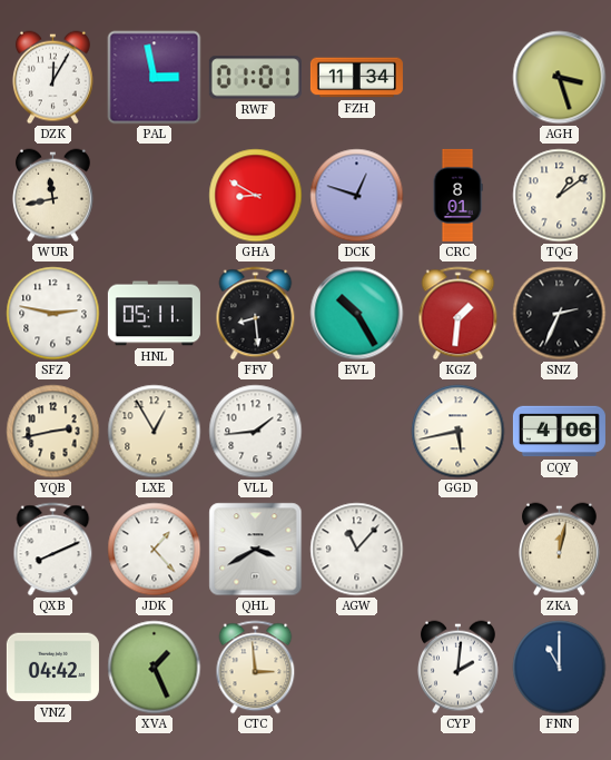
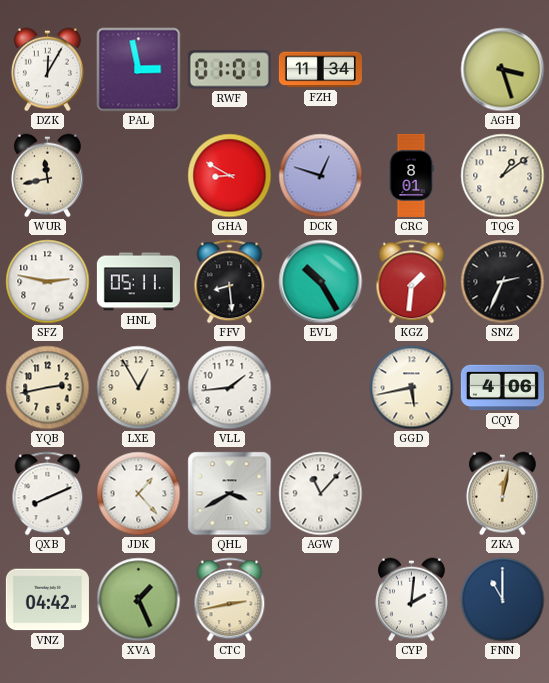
CTC: 2:59 -> 2:43 (230, 600)
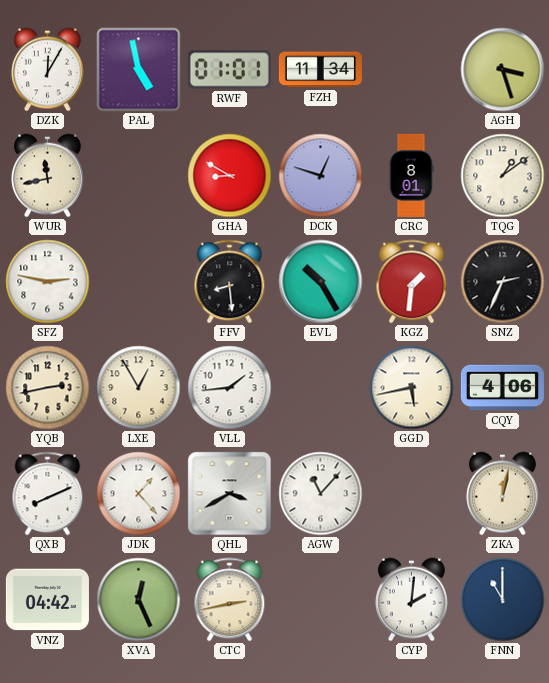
PAL: 2:58 -> 4:58 (139, 70)
HNL: 05:11 -> none (138, 282)
XVA: 1:26 -> 12:26 (139, 600)
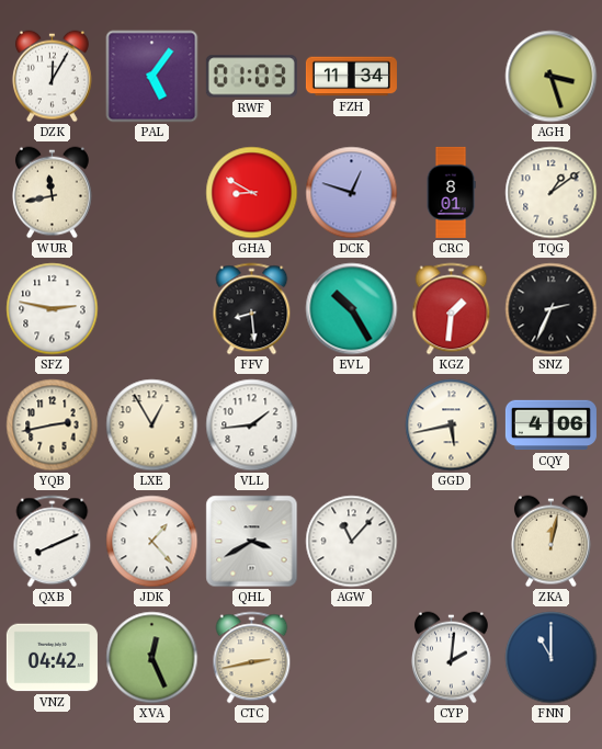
PAL: 4:58 -> 5:06 (152, 77)
RWF: 01:01 -> 01:03 (251, 77)
